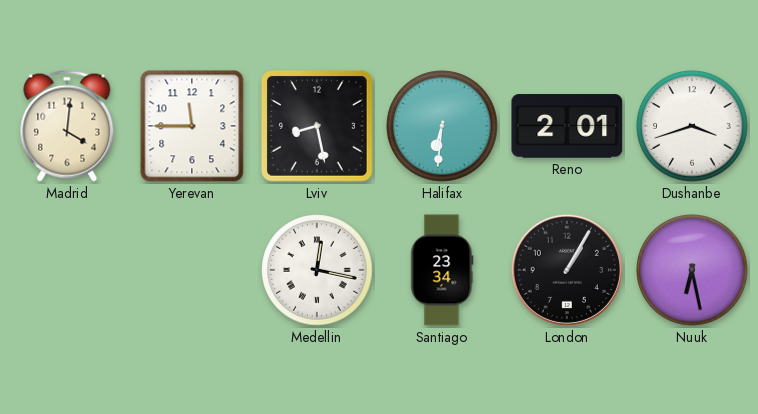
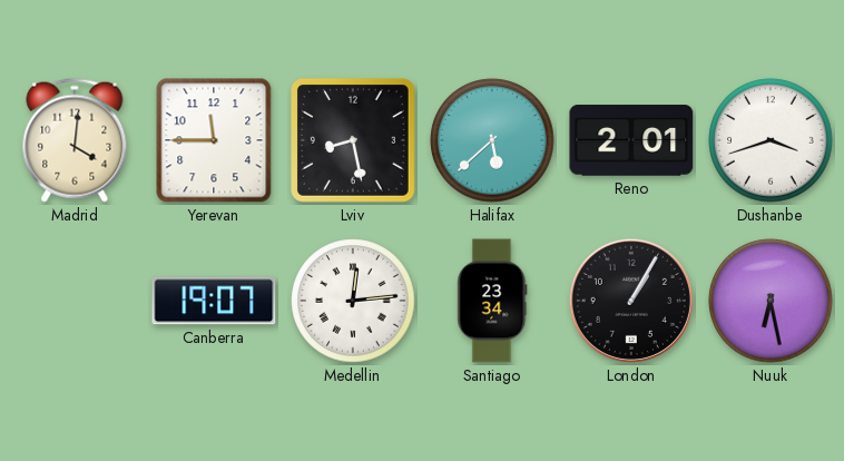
Halifax: 6:31 -> 5:38 (492, 140)
Canberra: none -> 19:07 (214, 301)
Medellin: 12:17 -> 12:14 (353, 301)
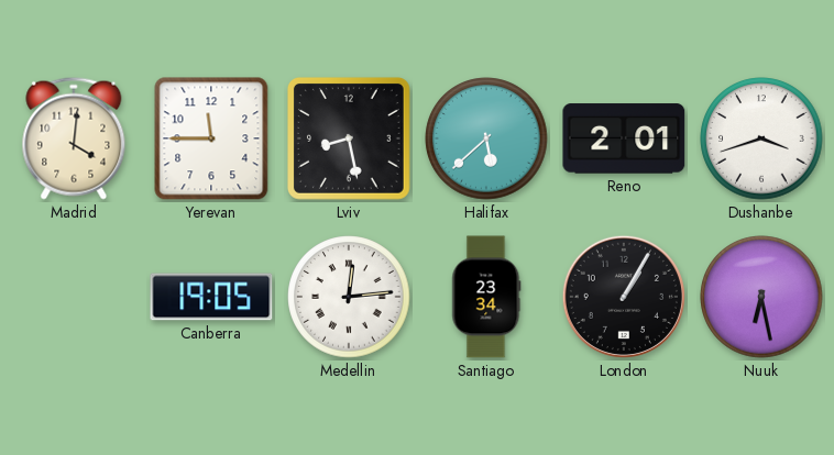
Canberra: 19:07 -> 19:05 (211, 297)
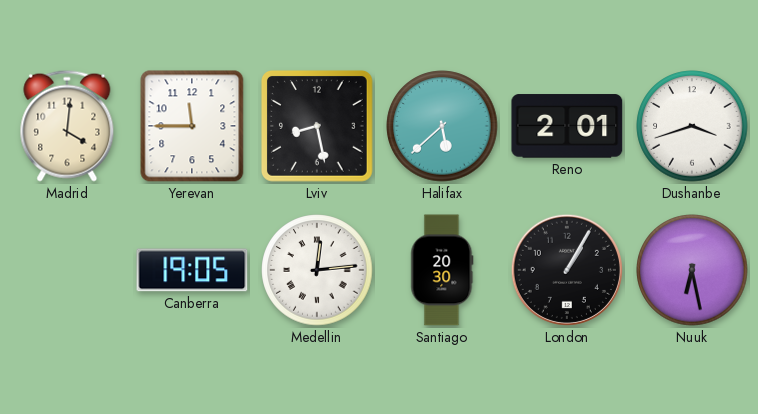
Santiago: 23:34 -> 20:30 (442, 270)
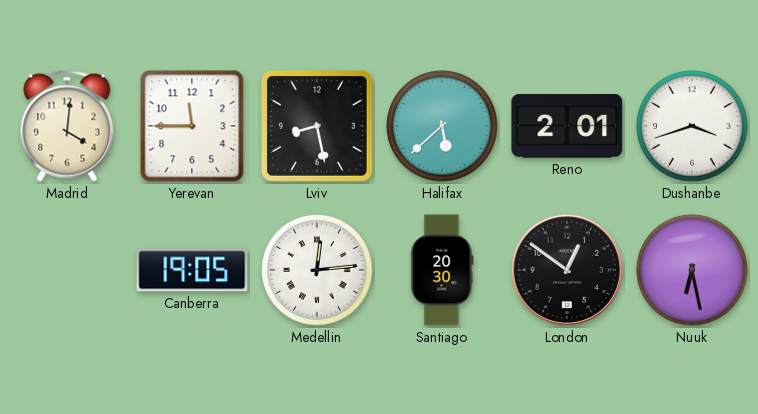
London: 1:05 -> 12:51 (567, 270)
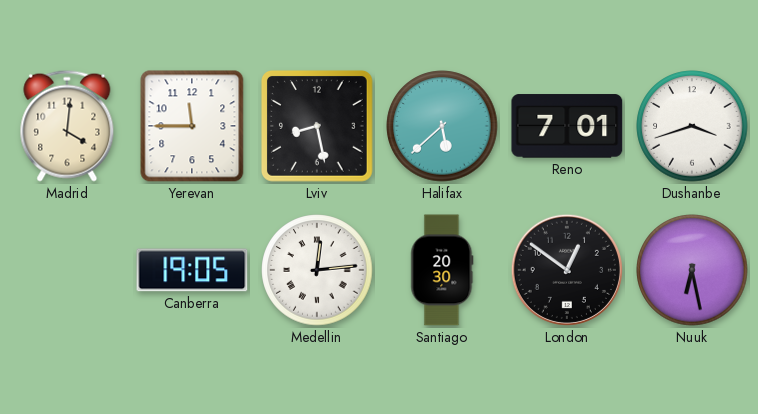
Reno: 2:01 -> 7:01 (567, 126)
